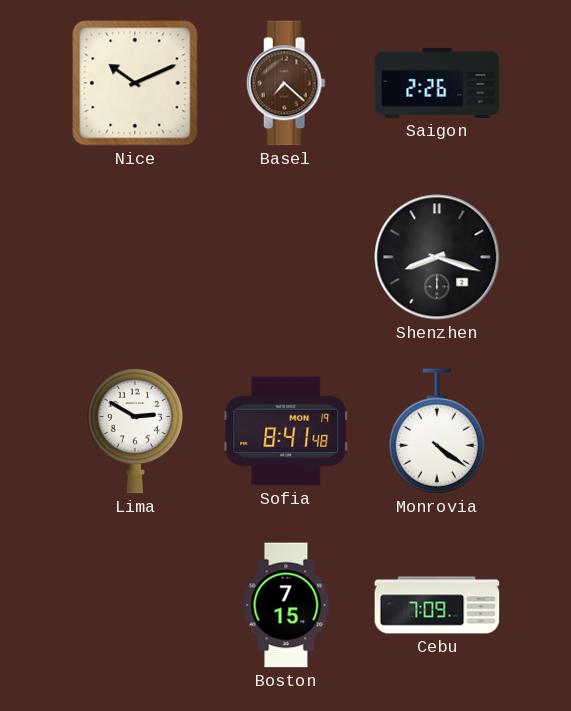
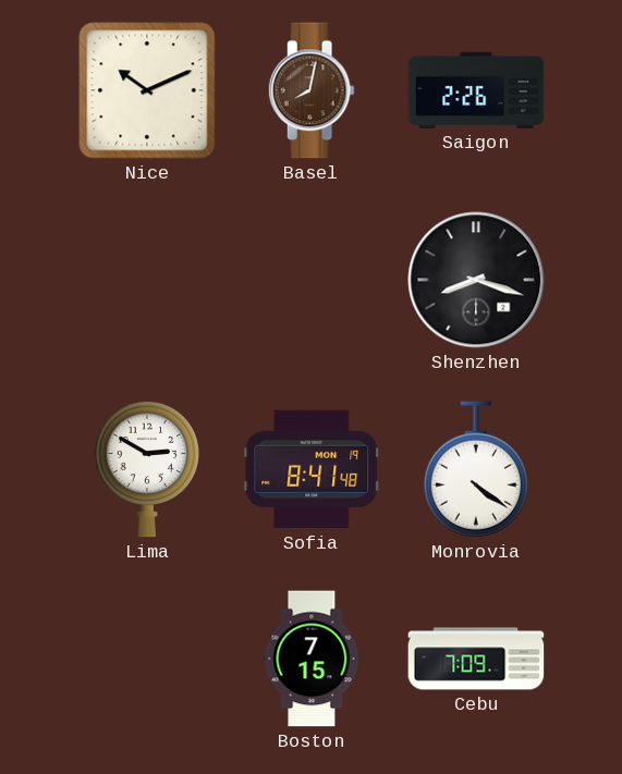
Basel: 7:22 -> 8:02 (312, 90)
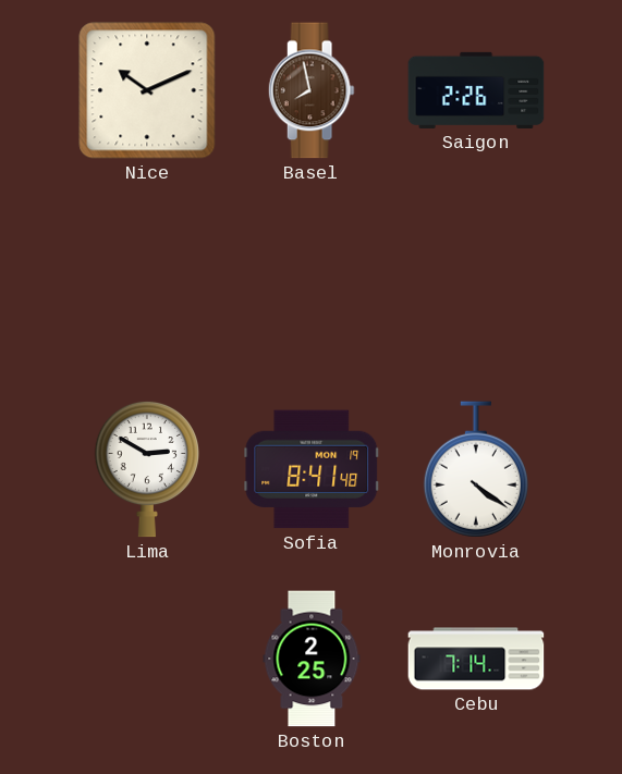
Basel: 8:02 -> 7:58 (312, 90)
Shenzhen: 8:18 -> none (476, 280)
Boston: 7:15 -> 2:25 (312, 659)
Cebu: 7:09 -> 7:14 (476, 659)
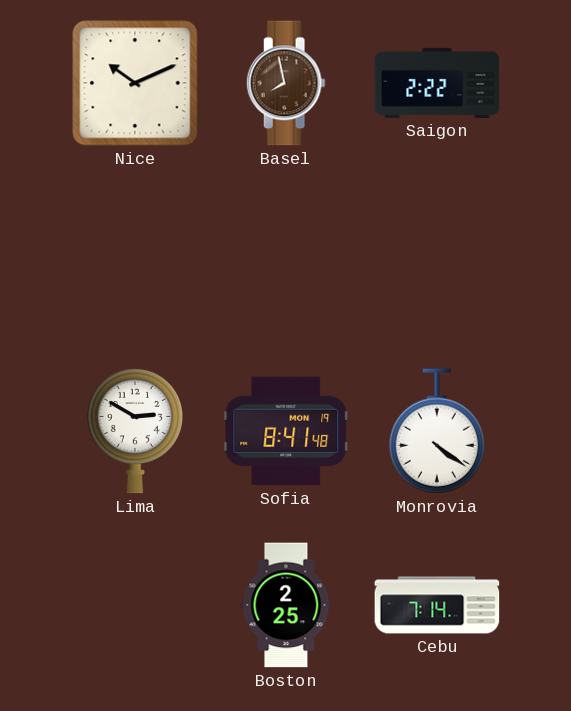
Saigon: 2:26 -> 2:22 (437, 83)
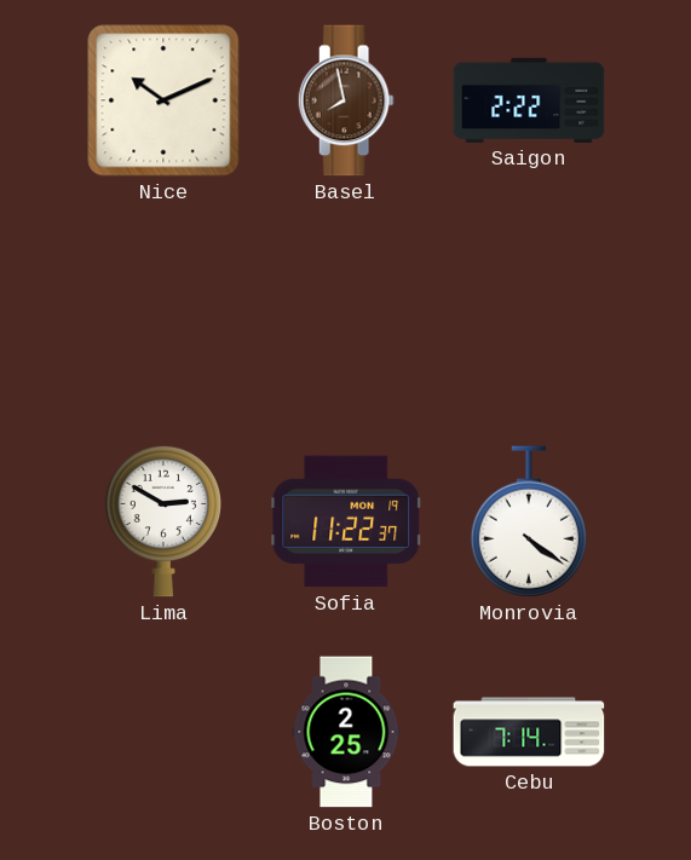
Sofia: 8:41 -> 11:22 (346, 521)
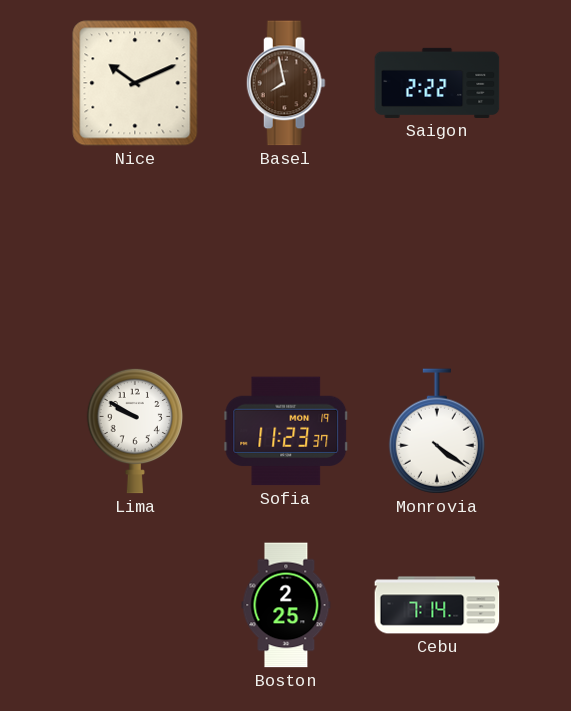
Lima: 2:50 -> 9:50 (135, 431)
Sofia: 11:22 -> 11:23 (286, 431)
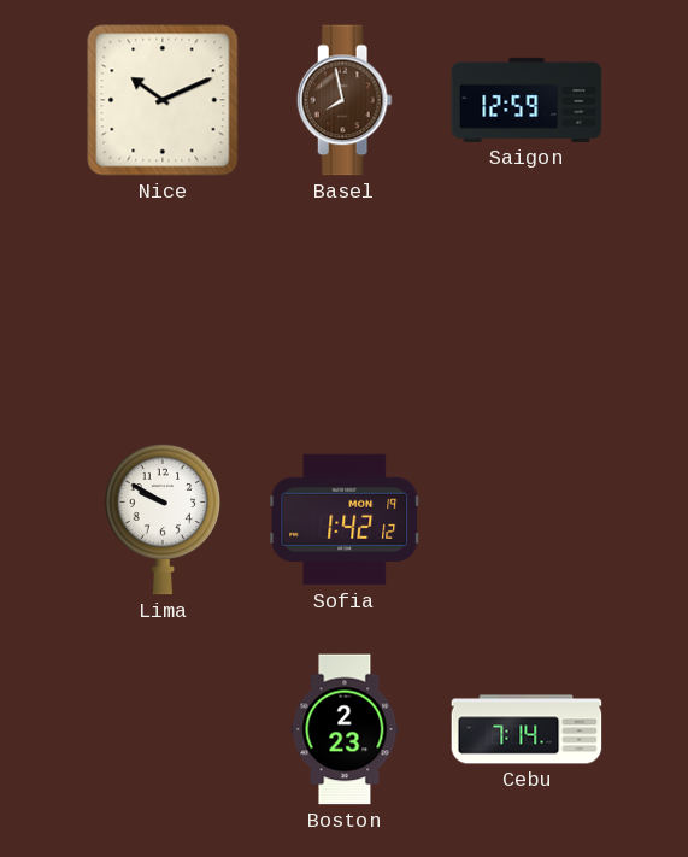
Saigon: 2:22 -> 12:59 (527, 100)
Sofia: 11:23 -> 1:42 (345, 520)
Monrovia: 4:21 -> none (437, 431)
Boston: 2:25 -> 2:23 (345, 729)
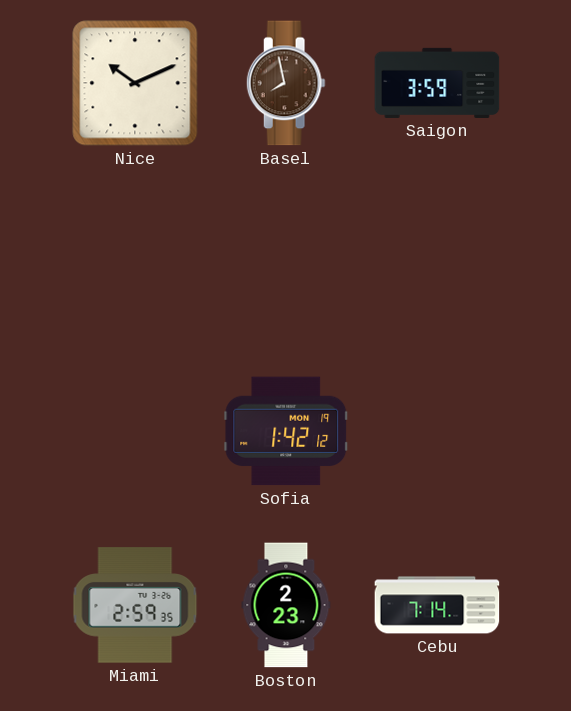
Saigon: 12:59 -> 3:59 (437, 83)
Lima: 9:50 -> none (163, 520)
Miami: none -> 2:59 (135, 605)
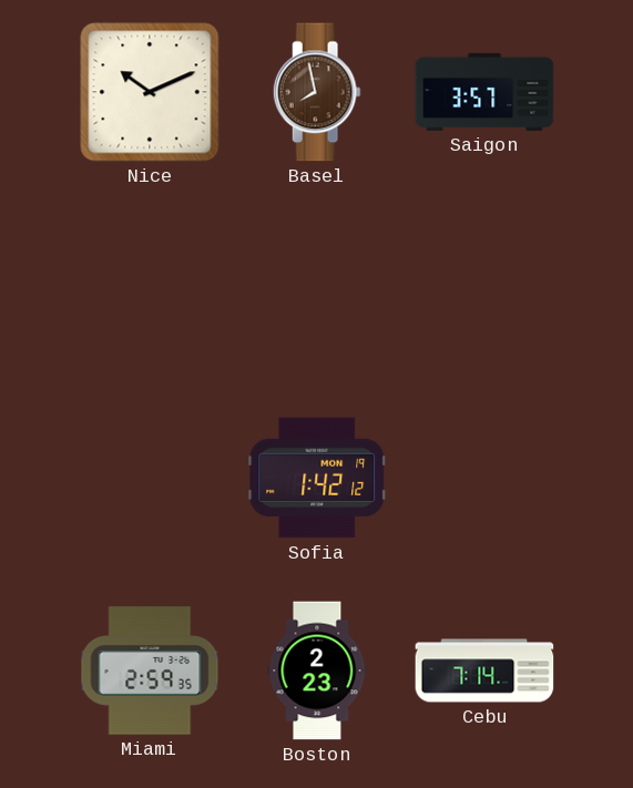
Saigon: 3:59 -> 3:57 (484, 92)
